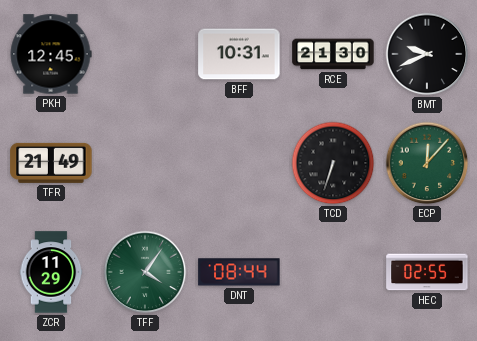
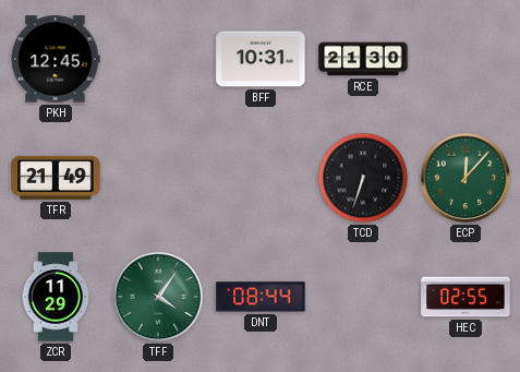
BMT: 9:41 -> none (427, 54)
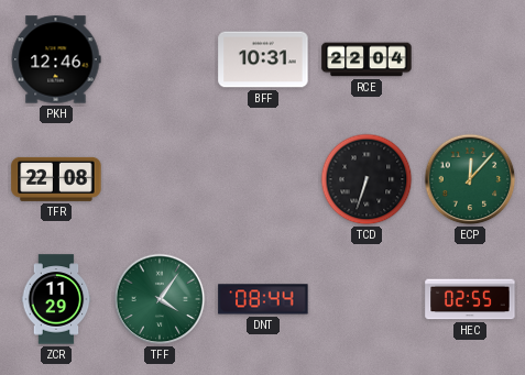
PKH: 12:45 -> 12:46 (56, 59)
RCE: 21:30 -> 22:04 (367, 59)
TFR: 21:49 -> 22:08 (56, 179)
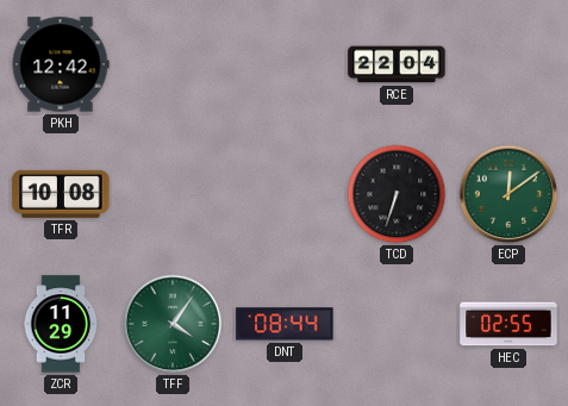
PKH: 12:46 -> 12:42 (61, 64)
BFF: 10:31 -> none (263, 59)
TFR: 22:08 -> 10:08 (61, 194)
ECP: 12:07 -> 12:09 (508, 194)
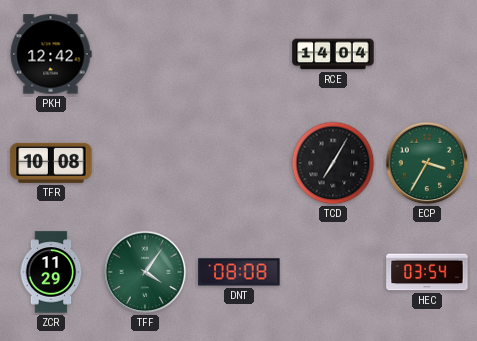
RCE: 22:04 -> 14:04 (333, 54)
TCD: 6:33 -> 7:05 (333, 163)
ECP: 12:09 -> 3:35 (427, 163)
DNT: 08:44 -> 08:08 (239, 272)
HEC: 02:55 -> 03:54 (427, 272)
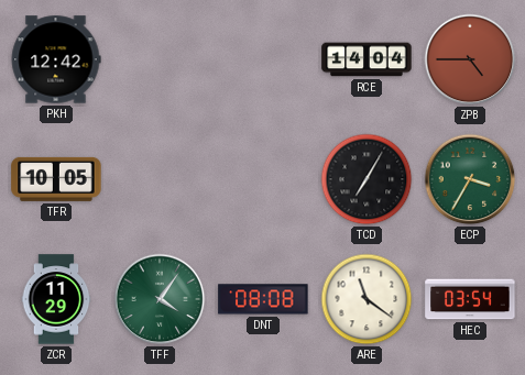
ZPB: none -> 4:45 (470, 59)
TFR: 10:08 -> 10:05 (56, 179)
ARE: none -> 11:21 (367, 299)
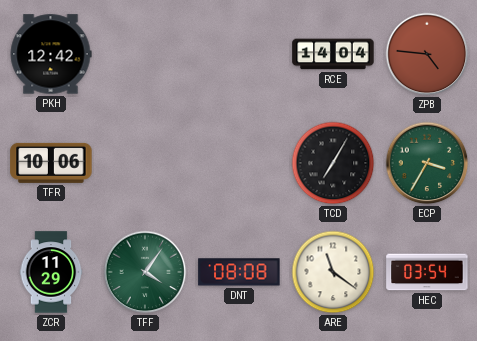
ZPB: 4:45 -> 4:46 (427, 54)
TFR: 10:05 -> 10:06 (51, 163)
